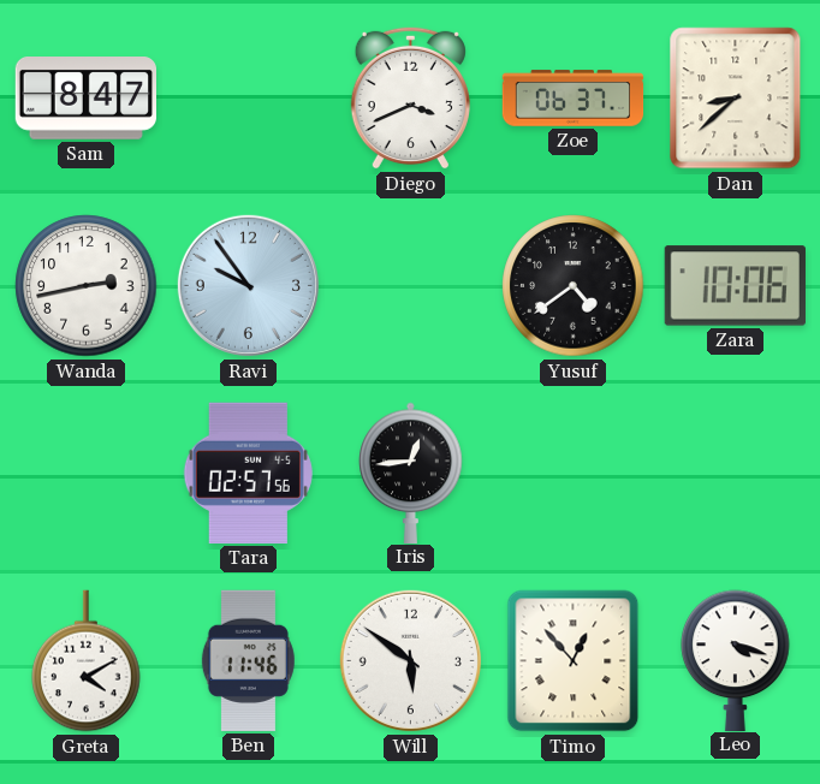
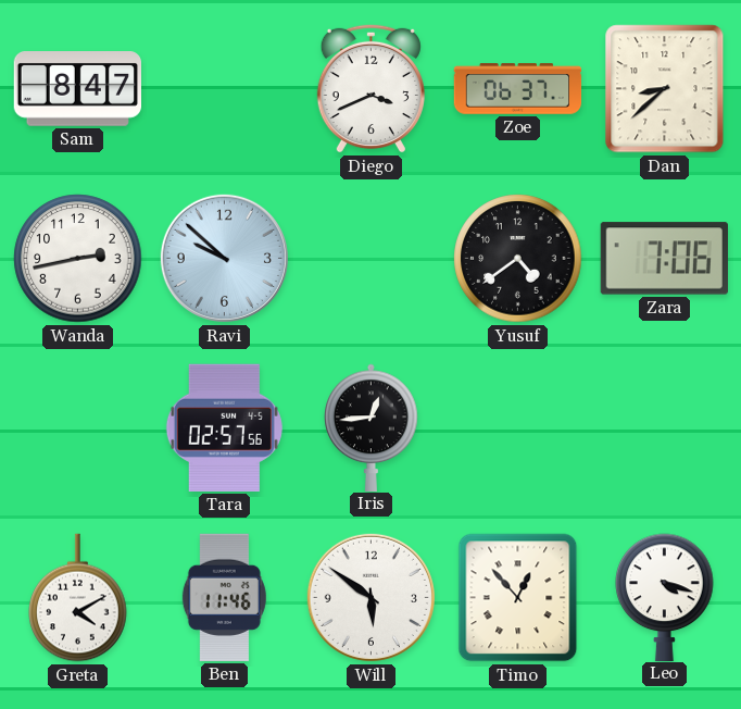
Ravi: 9:54 -> 9:52 (224, 258)
Zara: 10:06 -> 7:06 (664, 259)
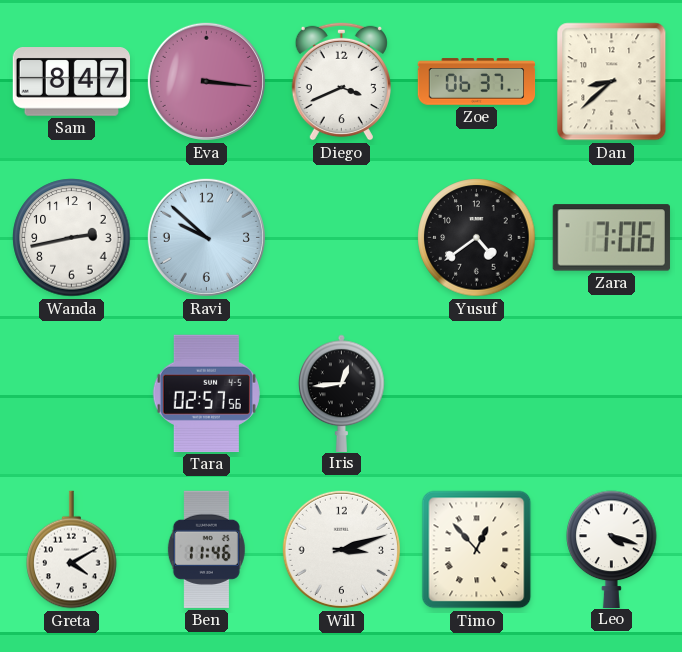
Eva: none -> 3:16 (206, 81)
Will: 5:51 -> 3:12 (341, 549)
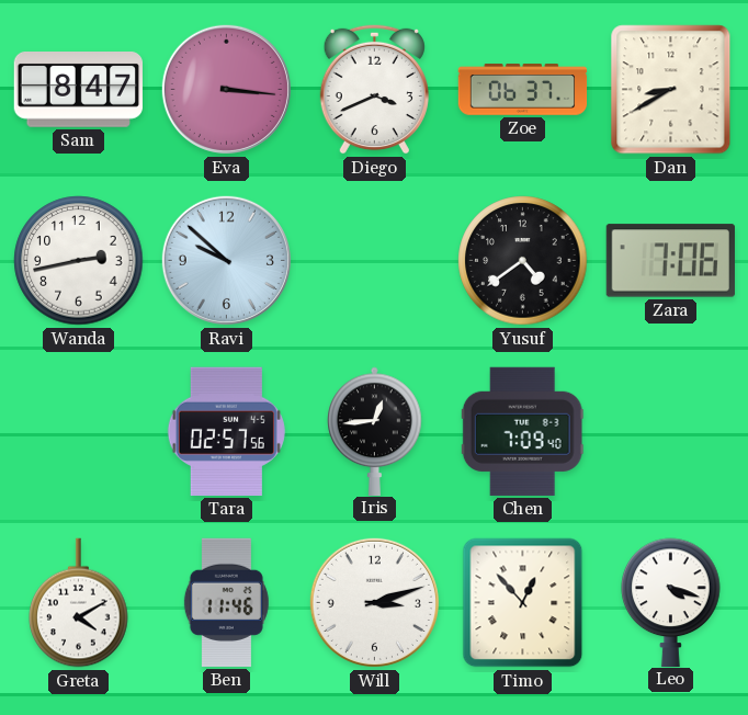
Dan: 8:38 -> 8:40 (671, 90)
Chen: none -> 7:09 (522, 431)
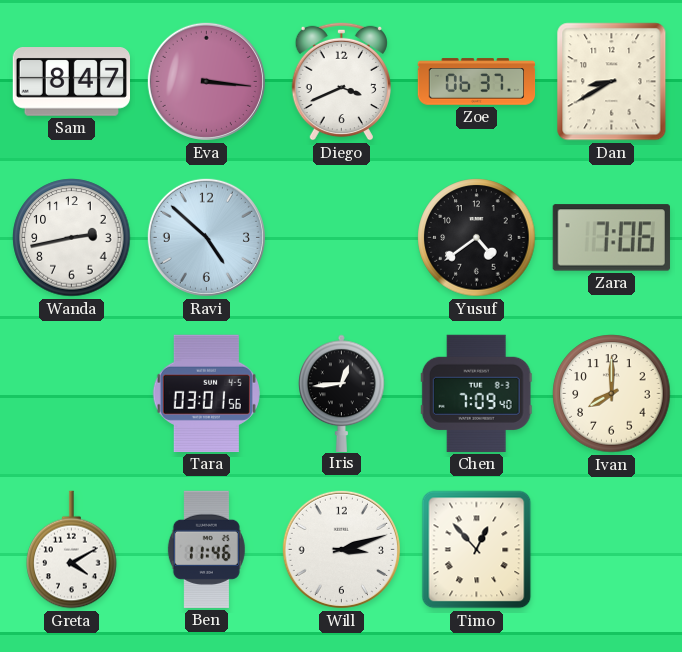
Ravi: 9:52 -> 4:52 (206, 237)
Tara: 02:57 -> 03:01 (206, 393)
Ivan: none -> 8:00 (612, 394)
Leo: 4:18 -> none (671, 602)
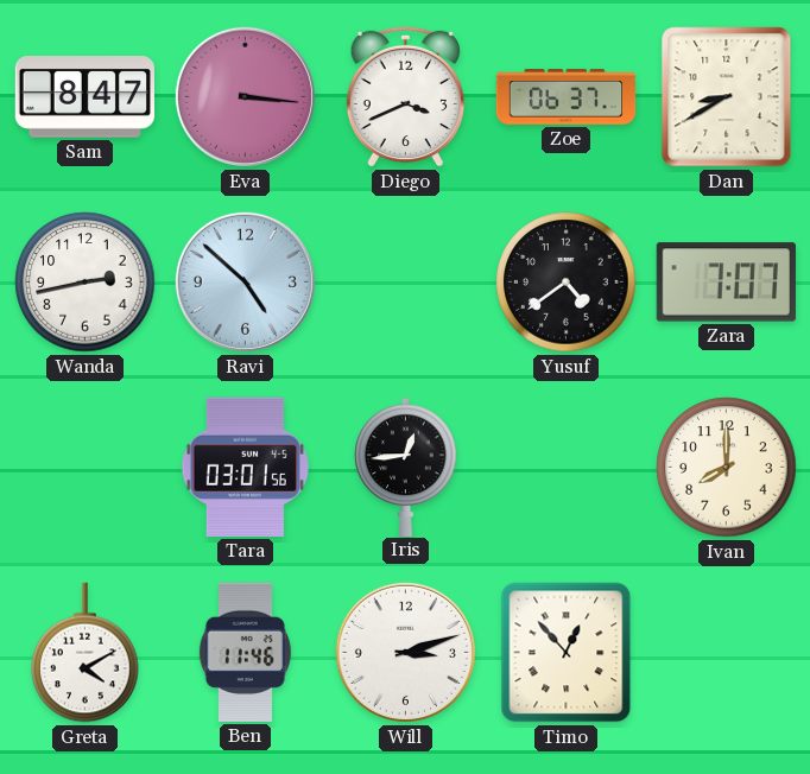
Zara: 7:06 -> 7:07 (726, 283)
Chen: 7:09 -> none (476, 393)
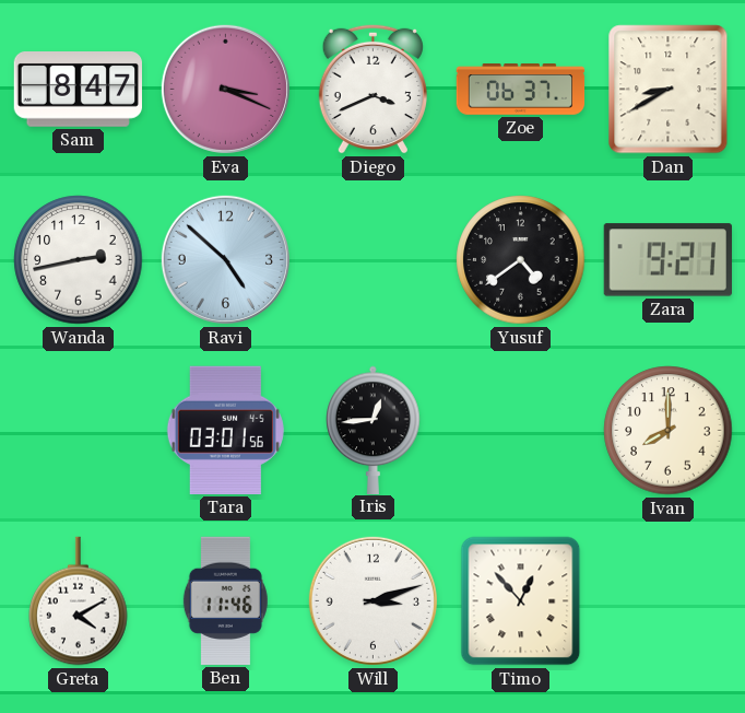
Eva: 3:16 -> 3:19 (225, 89)
Zara: 7:07 -> 9:21 (667, 260)
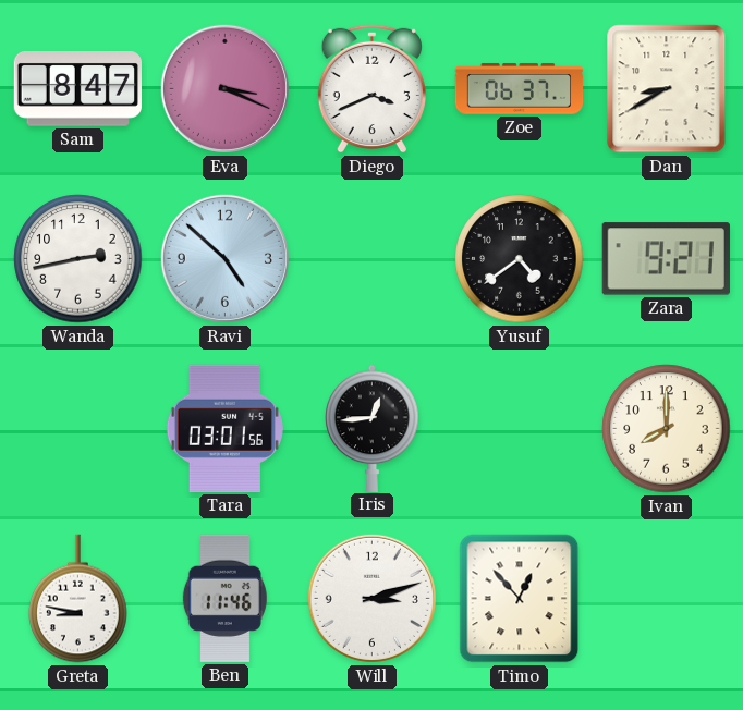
Greta: 4:10 -> 8:47 (78, 599)
